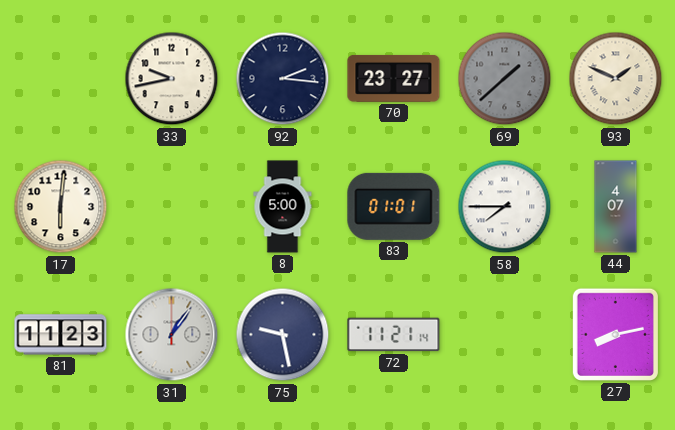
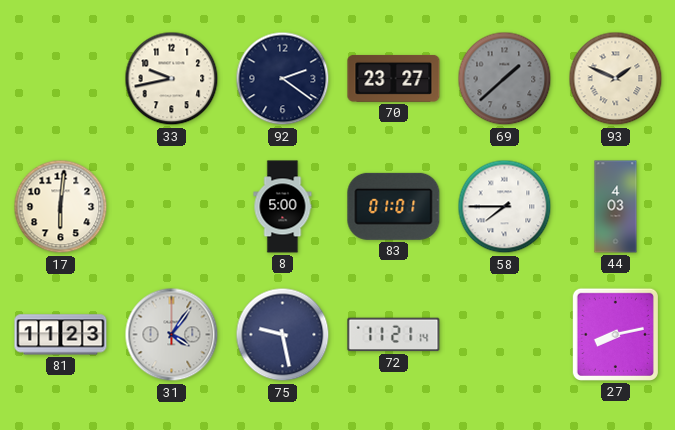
92: 2:16 -> 2:21 (283, 79)
44: 4:07 -> 4:03 (616, 207)
31: 1:06 -> 4:06 (172, 335)
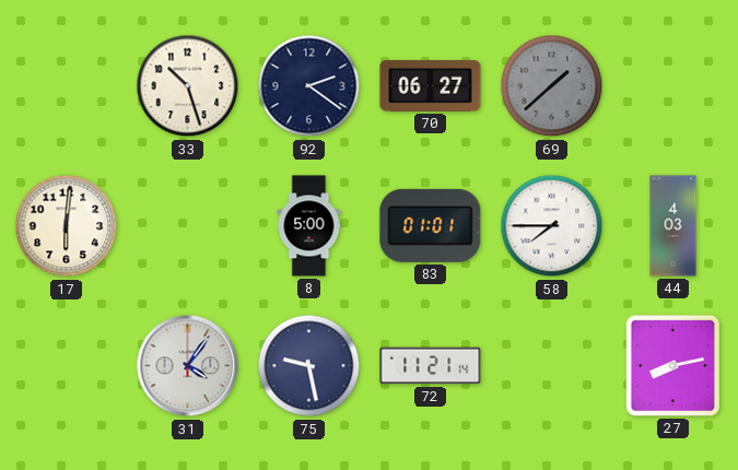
33: 9:43 -> 10:27 (188, 86)
70: 23:27 -> 06:27 (431, 85)
93: 1:49 -> none (616, 79)
81: 11:23 -> none (61, 335)
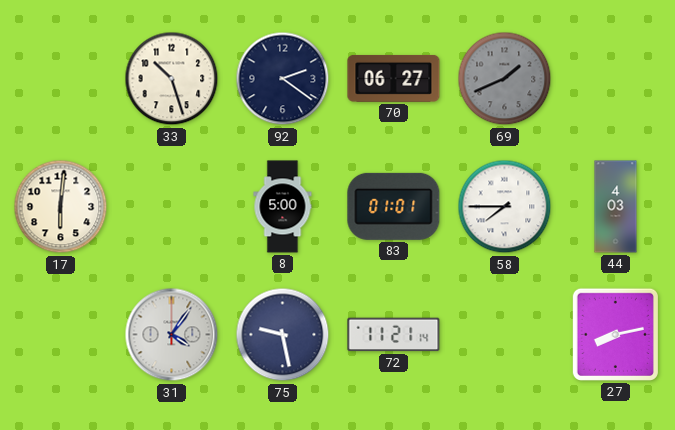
69: 1:38 -> 1:41 (505, 79)
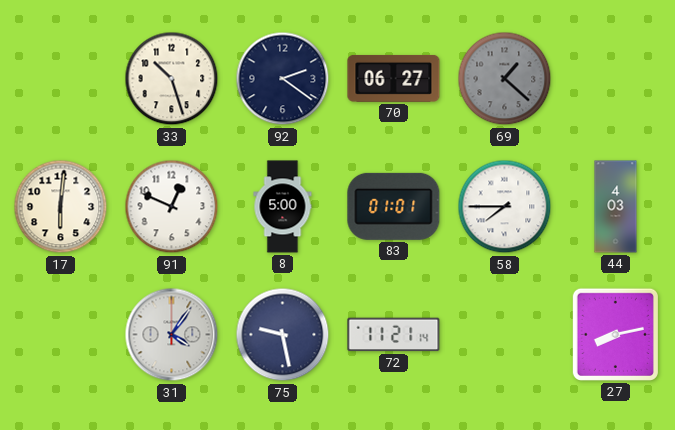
69: 1:41 -> 1:22 (505, 79)
91: none -> 12:49 (172, 207)
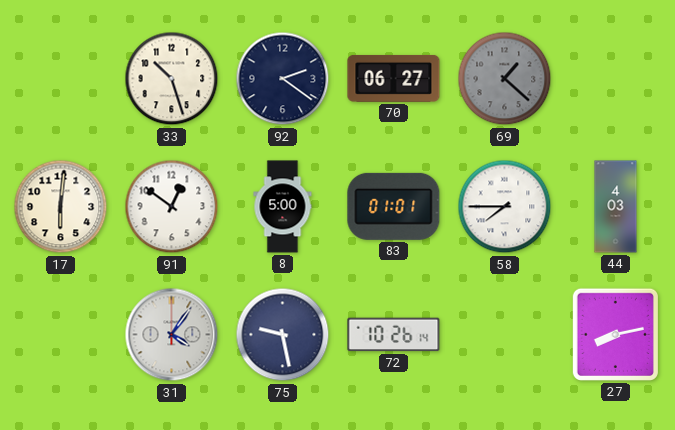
91: 12:49 -> 12:51 (172, 207)
72: 11:21 -> 10:26 (394, 335)
